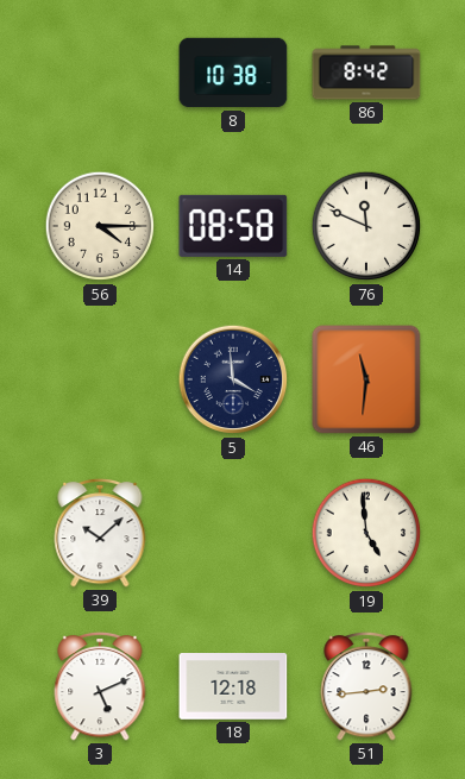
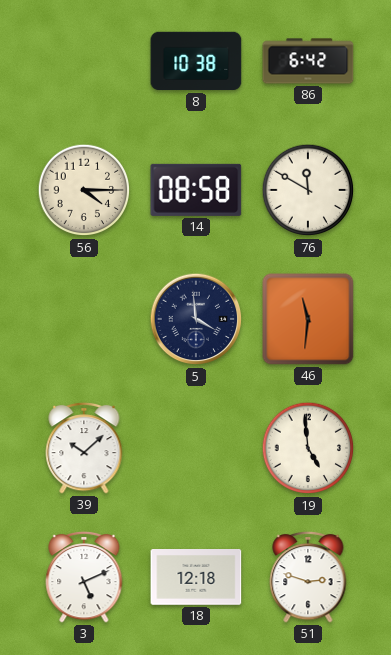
86: 8:42 -> 6:42 (308, 61)
76: 11:49 -> 11:50 (308, 190)
51: 2:44 -> 2:48 (308, 577)
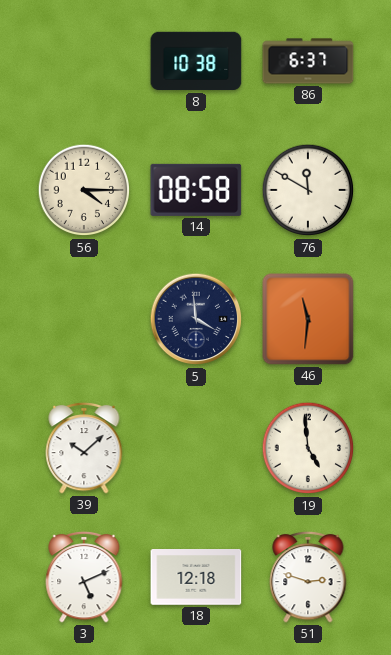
86: 6:42 -> 6:37 (308, 61)
